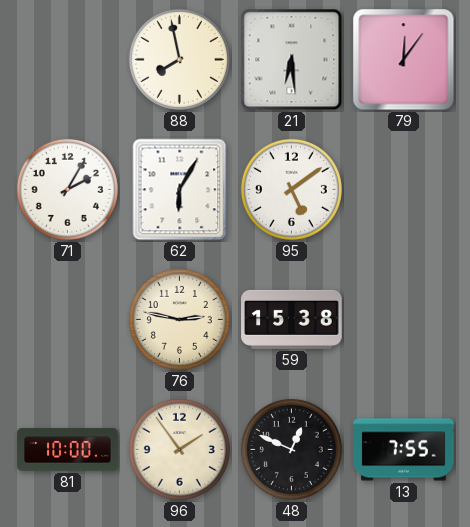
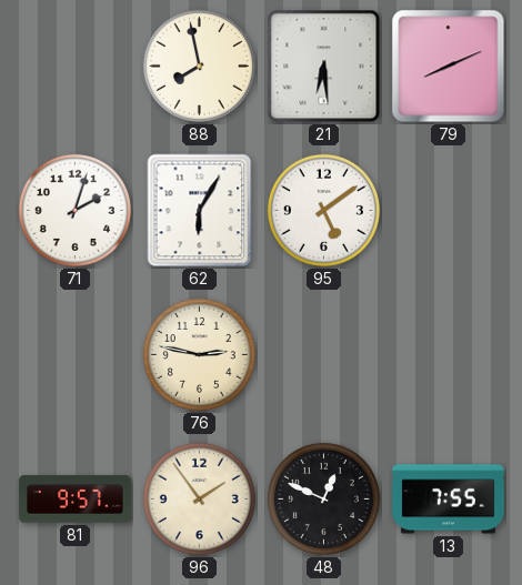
79: 12:06 -> 8:11 (449, 67)
71: 2:05 -> 2:03 (74, 210)
59: 15:38 -> none (292, 319)
81: 10:00 -> 9:57 (76, 500)
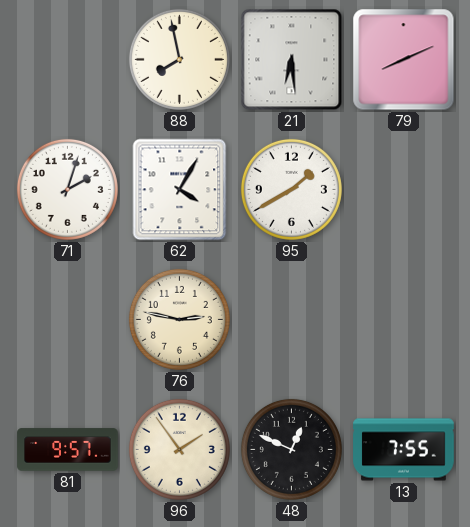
62: 6:05 -> 4:05 (180, 190)
95: 5:09 -> 1:40 (291, 189)
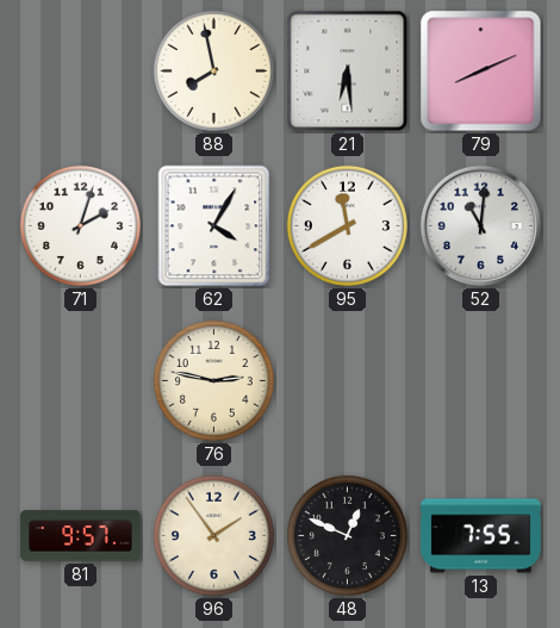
95: 1:40 -> 11:40 (347, 225)
52: none -> 11:01 (481, 226)
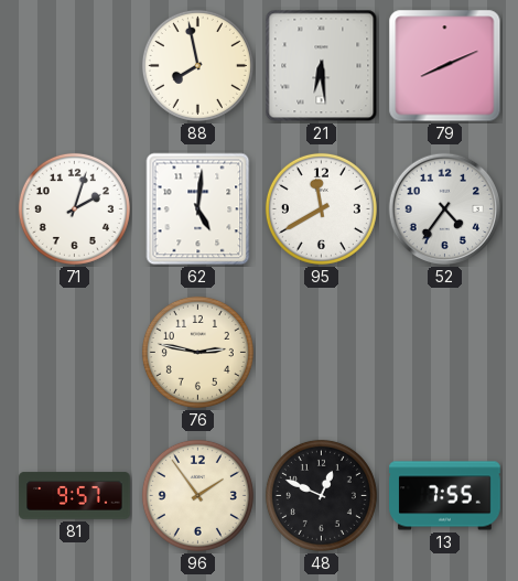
62: 4:05 -> 5:01 (198, 209)
52: 11:01 -> 4:36 (445, 209)
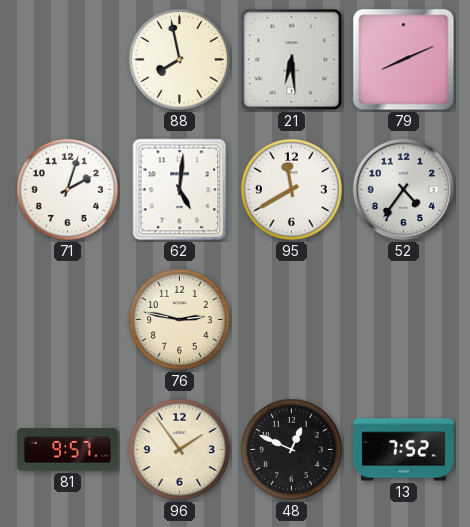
13: 7:55 -> 7:52 (404, 450)
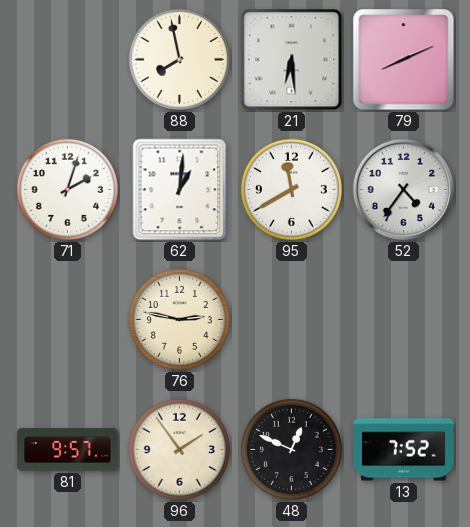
62: 5:01 -> 1:01 (180, 190)
